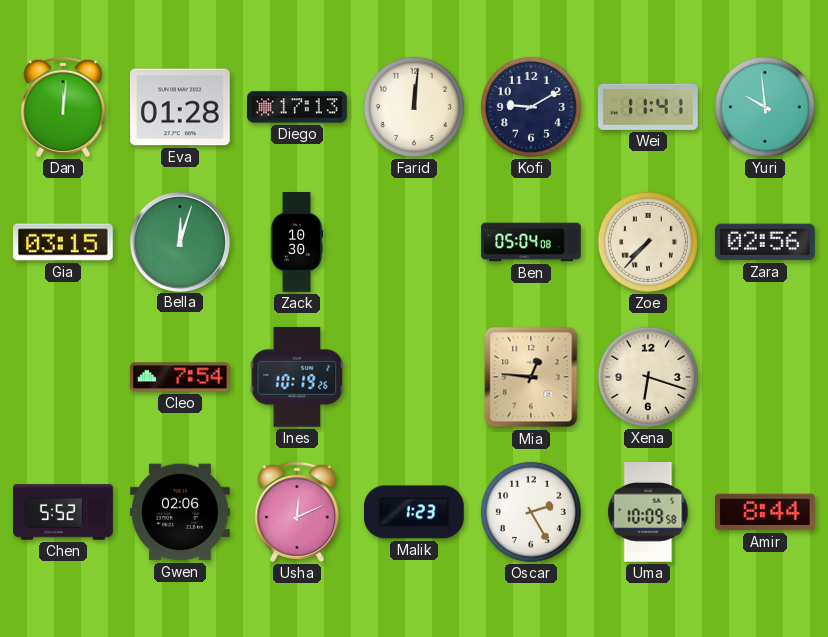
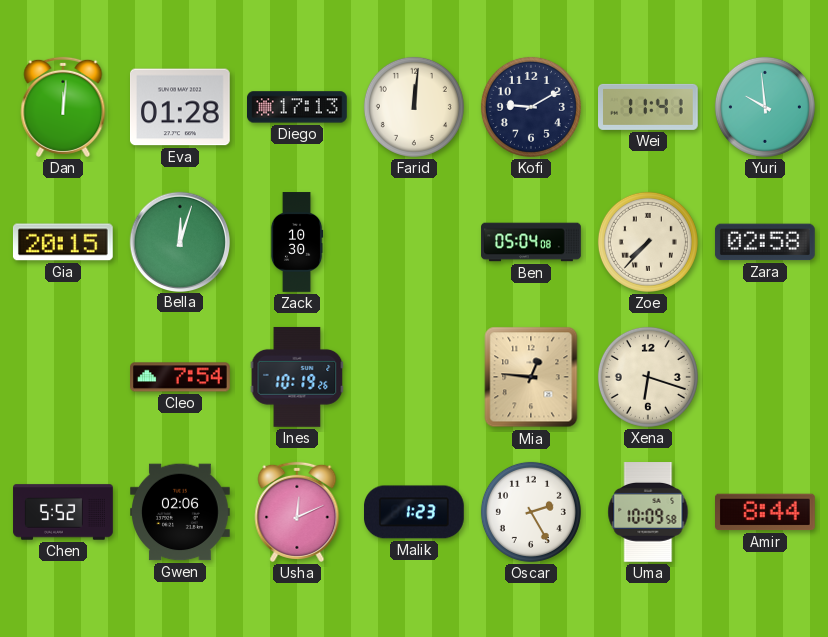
Gia: 03:15 -> 20:15 (63, 242)
Zara: 02:56 -> 02:58 (765, 242)
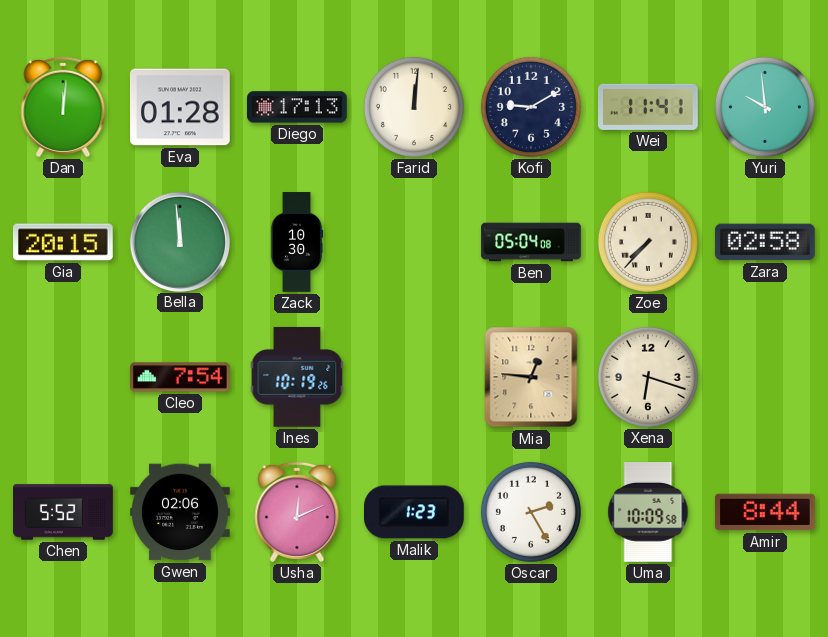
Bella: 12:03 -> 11:59 (179, 241)
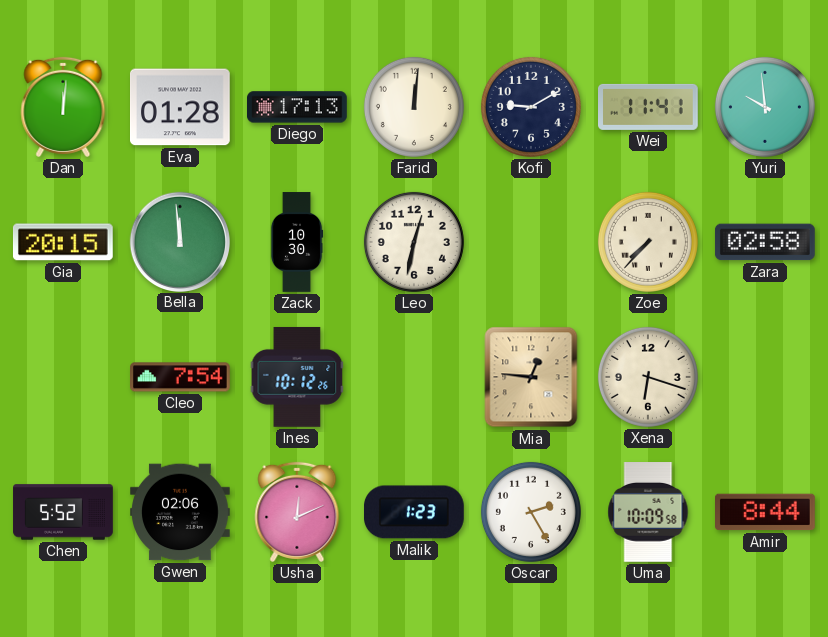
Leo: none -> 12:32 (414, 242)
Ben: 05:04 -> none (531, 242)
Ines: 10:19 -> 10:12 (297, 377)
